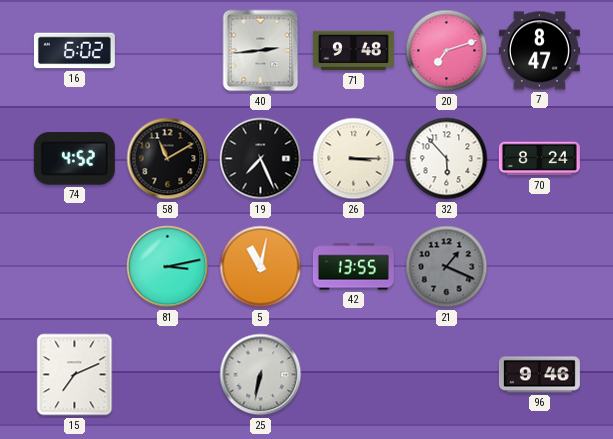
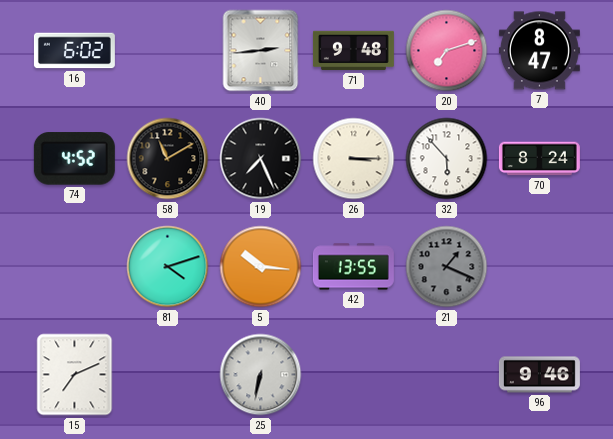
81: 3:13 -> 4:12 (168, 267)
5: 11:02 -> 10:16 (261, 267)
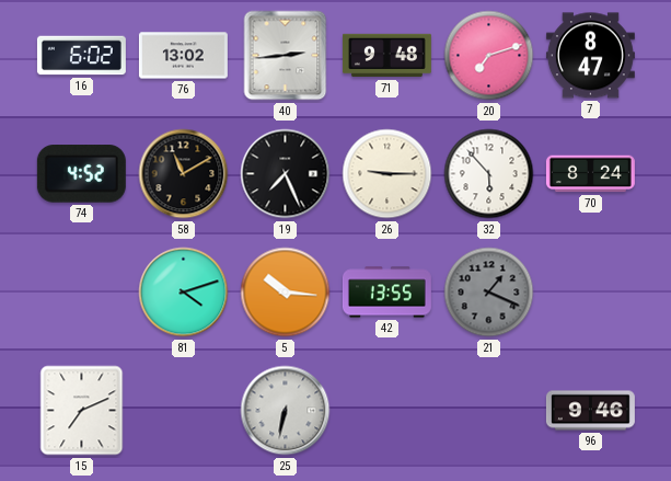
76: none -> 13:02 (183, 56)
26: 3:15 -> 9:15 (387, 174)
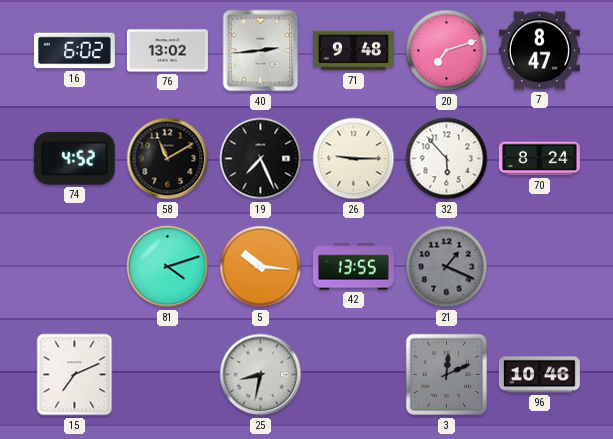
25: 6:32 -> 8:32 (261, 375)
3: none -> 12:11 (447, 375)
96: 9:46 -> 10:46 (539, 375)
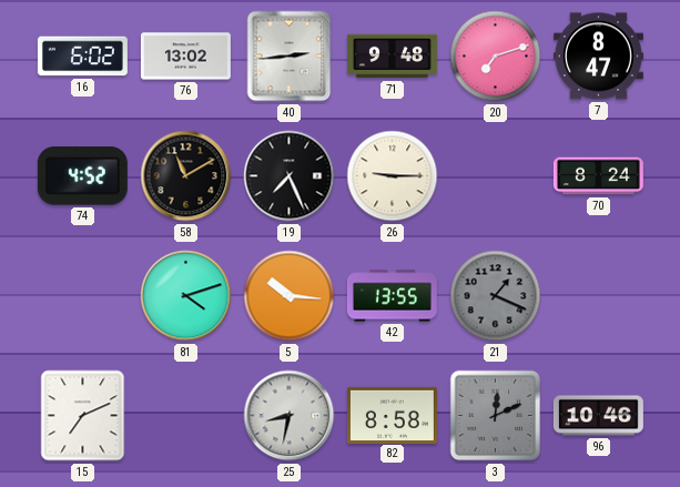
32: 5:53 -> none (447, 159)
82: none -> 8:58 (392, 415)
